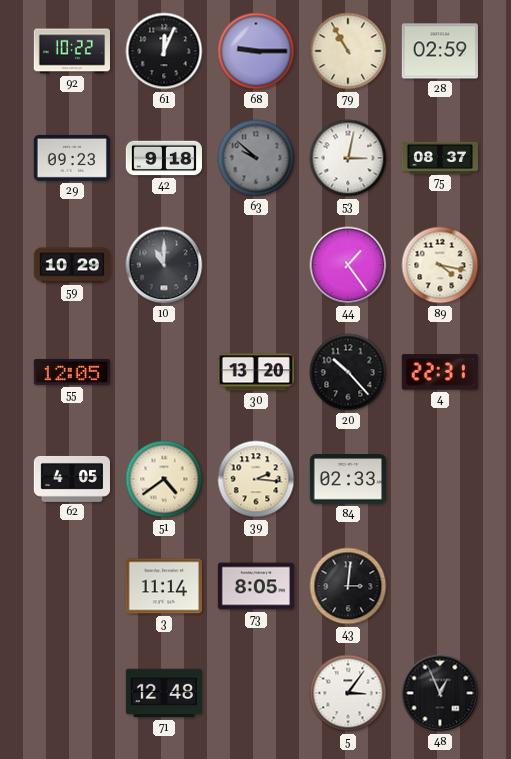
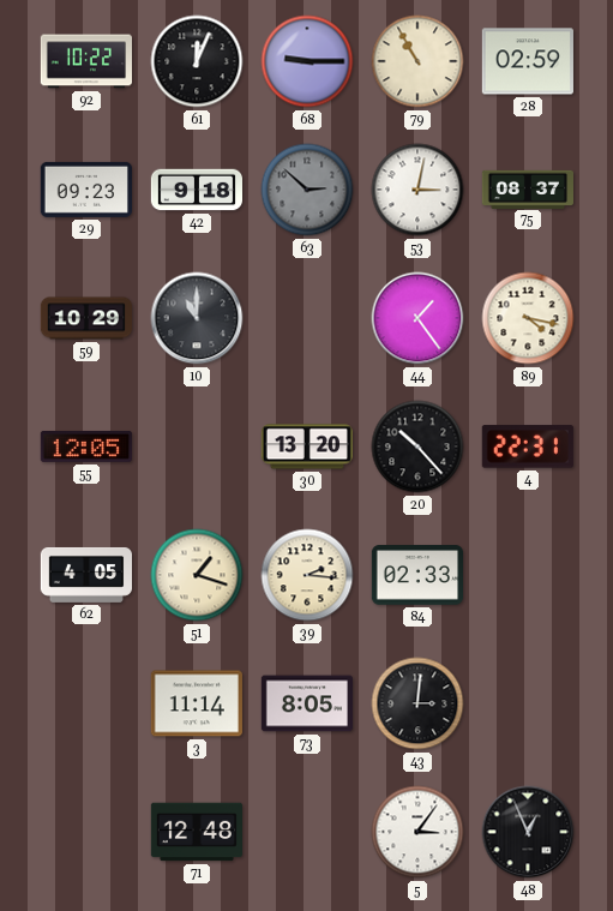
63: 9:52 -> 2:52 (307, 190)
51: 4:39 -> 1:18 (197, 575)
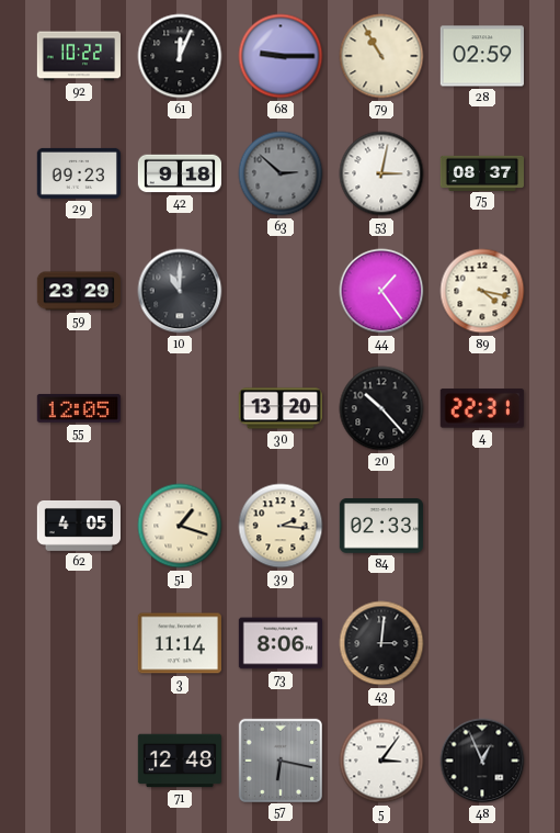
59: 10:29 -> 23:29 (78, 291)
73: 8:05 -> 8:06 (279, 643)
57: none -> 6:17 (279, 759)
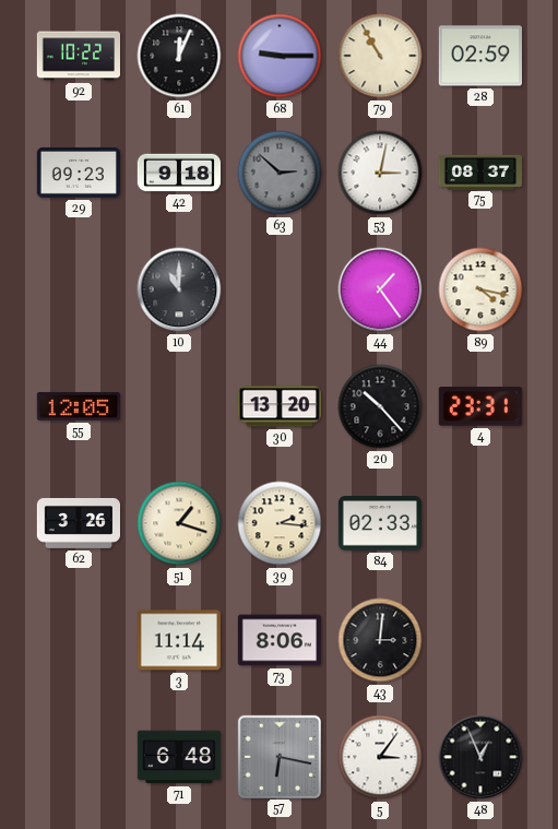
59: 23:29 -> none (78, 291)
4: 22:31 -> 23:31 (480, 406)
62: 4:05 -> 3:26 (78, 523)
71: 12:48 -> 6:48 (178, 757)
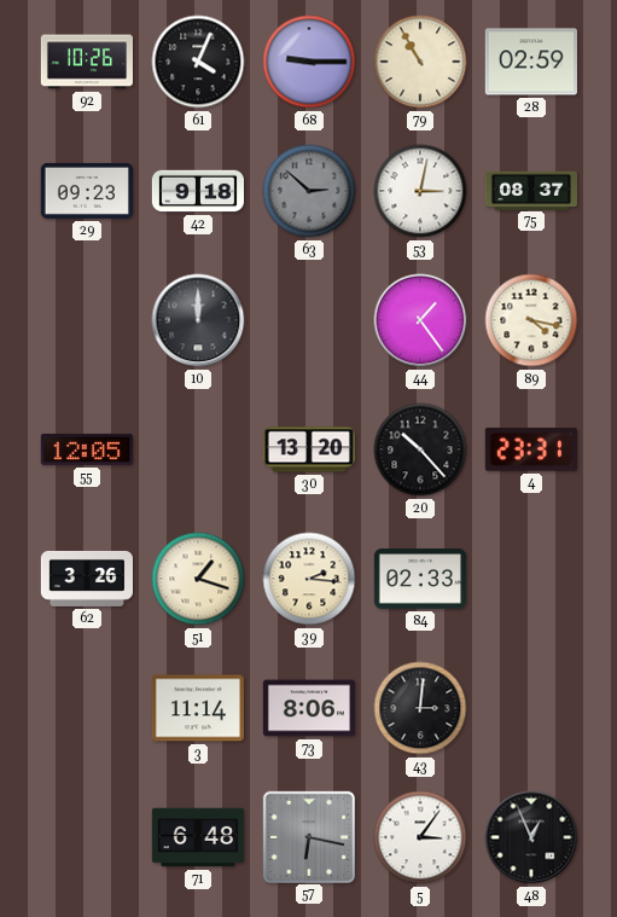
92: 10:22 -> 10:26 (86, 62)
61: 12:04 -> 4:04 (198, 62)
10: 11:00 -> 12:00 (198, 320)
